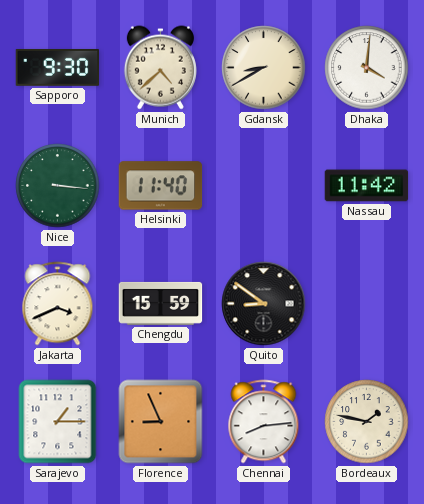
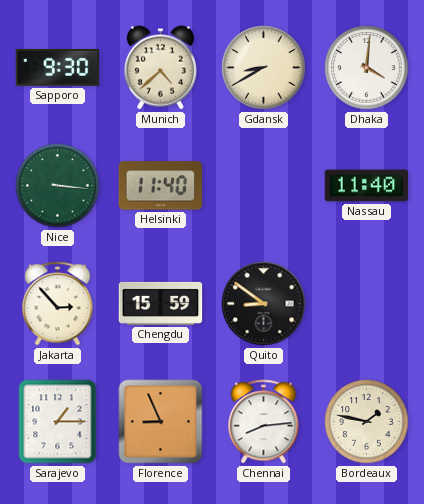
Nassau: 11:42 -> 11:40 (367, 186)
Jakarta: 3:41 -> 2:53 (58, 304)
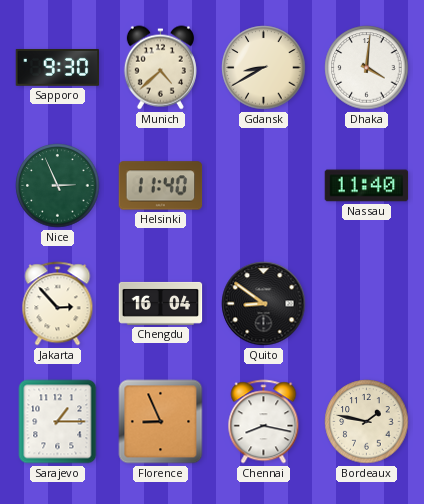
Nice: 3:16 -> 2:56 (58, 186)
Chengdu: 15:59 -> 16:04 (161, 303)
Chennai: 8:14 -> 8:17 (264, 422)
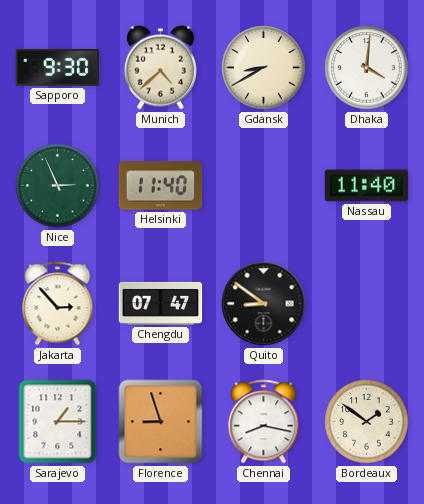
Chengdu: 16:04 -> 07:47 (161, 303)
Florence: 8:56 -> 8:57 (161, 422)
Bordeaux: 1:47 -> 1:51 (367, 422)
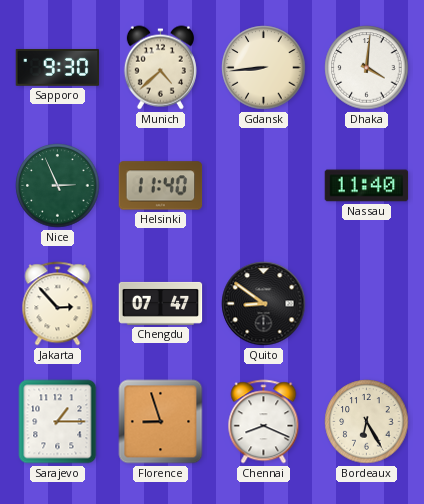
Gdansk: 8:40 -> 8:44 (264, 68)
Chennai: 8:17 -> 8:19 (264, 422)
Bordeaux: 1:51 -> 6:25 (367, 422)
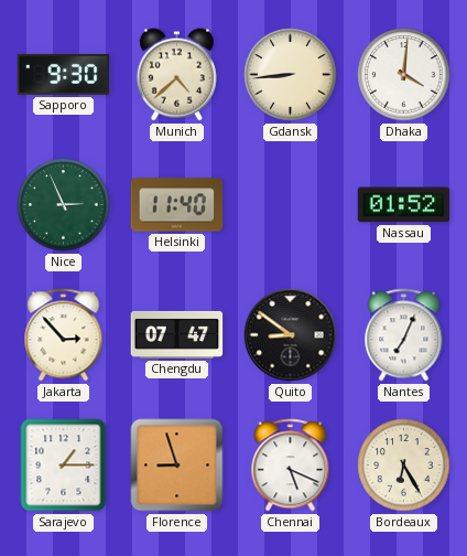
Nassau: 11:40 -> 01:52 (404, 205)
Nantes: none -> 7:04 (404, 335)
Chennai: 8:19 -> 5:19 (291, 466)
